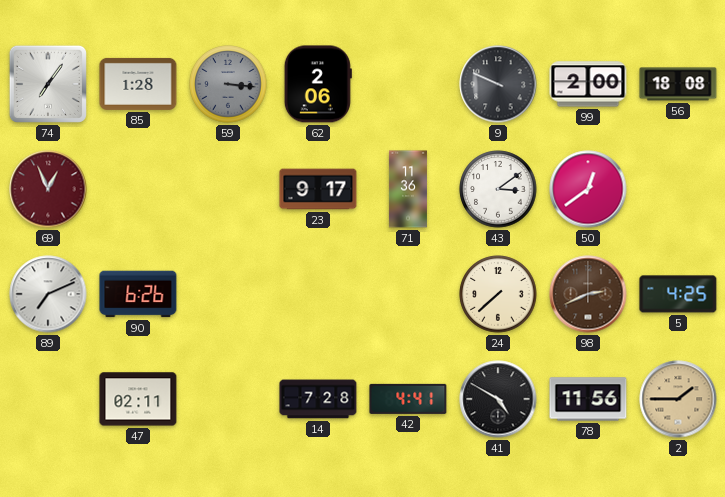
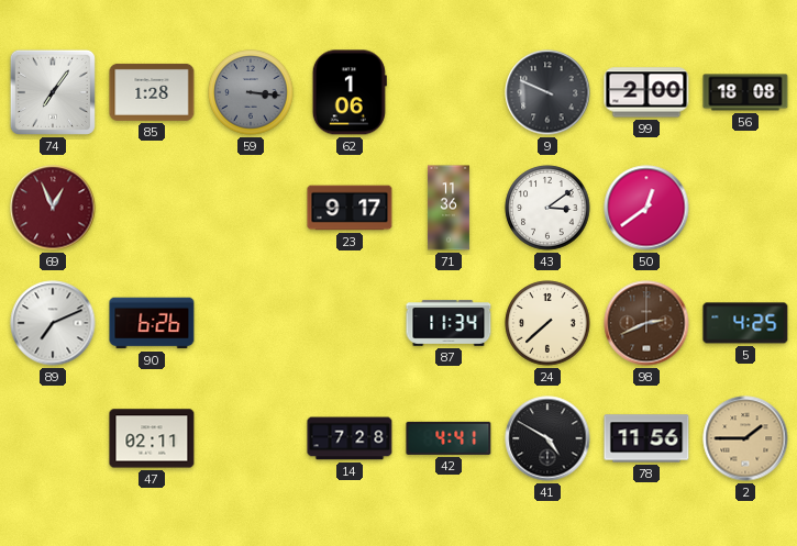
62: 2:06 -> 1:06 (350, 92)
87: none -> 11:34 (449, 323)
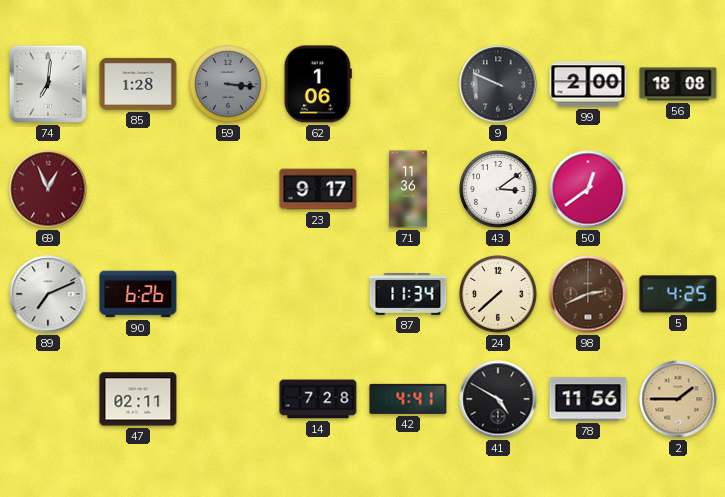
74: 7:06 -> 7:01 (48, 84)
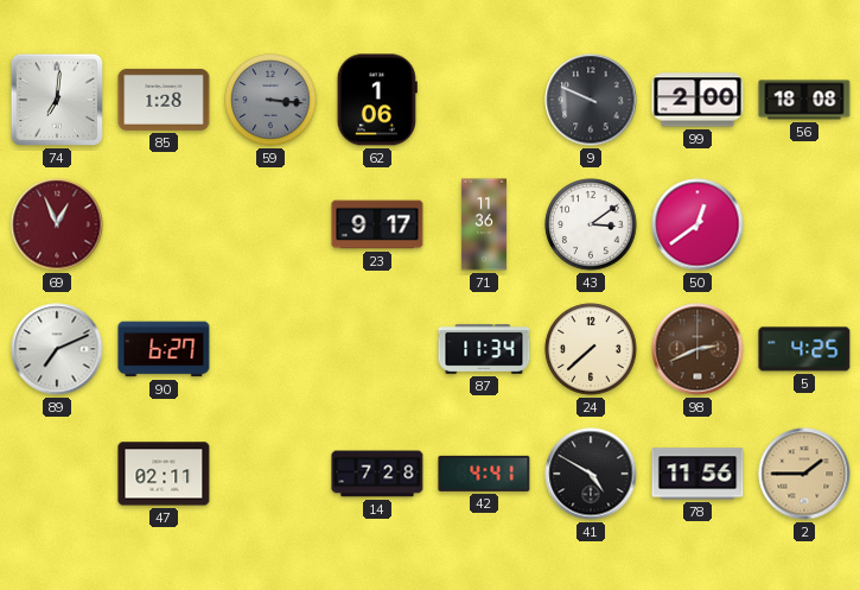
90: 6:26 -> 6:27 (164, 349)
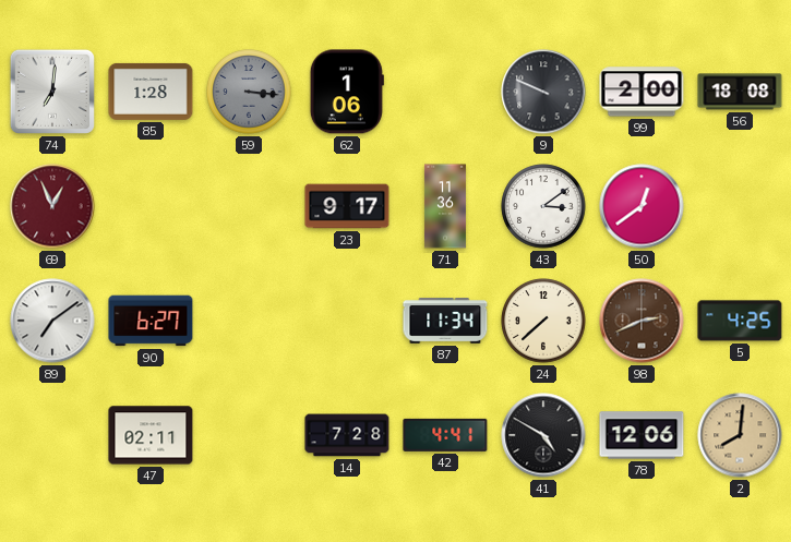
89: 7:11 -> 7:09 (52, 321)
78: 11:56 -> 12:06 (642, 435)
2: 1:45 -> 8:01 (740, 435)
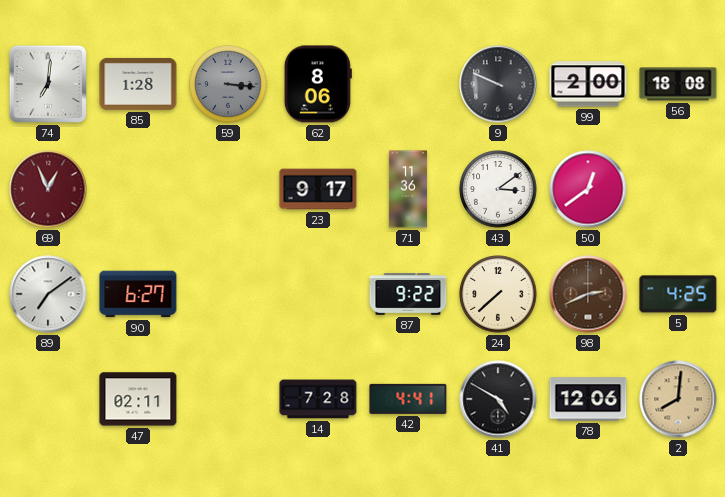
62: 1:06 -> 8:06 (318, 84)
87: 11:34 -> 9:22 (408, 294)
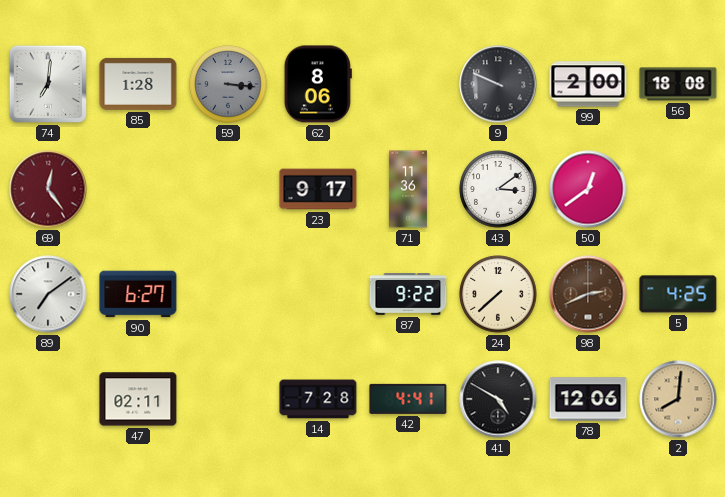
69: 12:56 -> 12:24 (48, 189)
